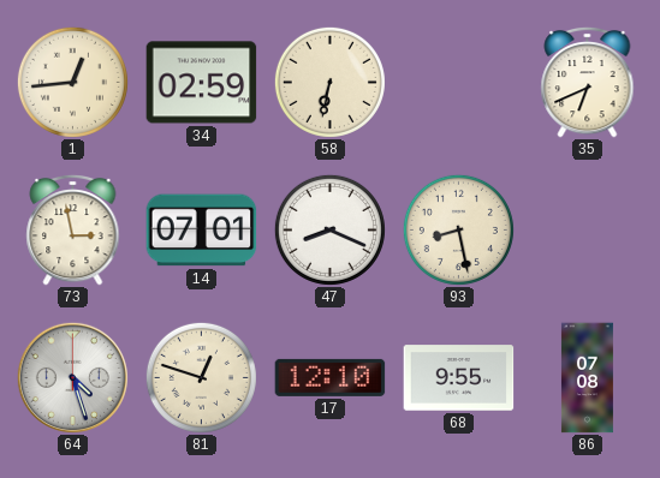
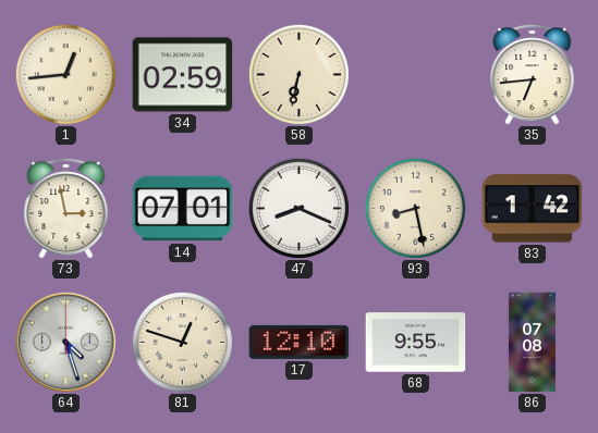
35: 6:41 -> 6:44 (533, 74)
83: none -> 1:42 (533, 209)
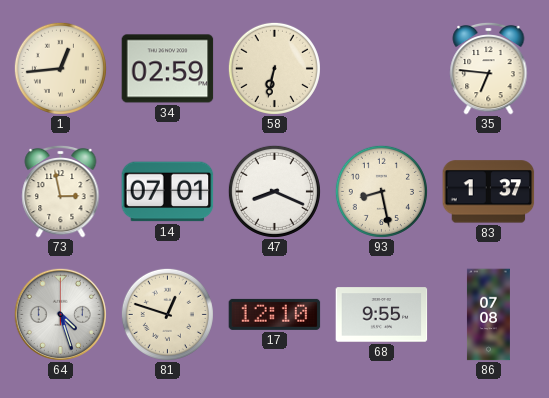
35: 6:44 -> 6:46 (489, 68)
83: 1:42 -> 1:37 (489, 192)
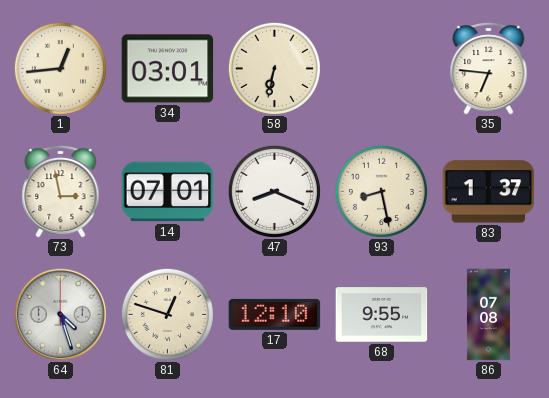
34: 02:59 -> 03:01 (168, 69)
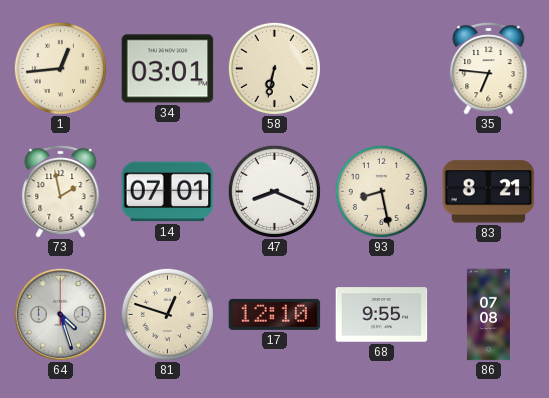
73: 2:58 -> 1:58 (61, 191)
83: 1:37 -> 8:21 (489, 192)
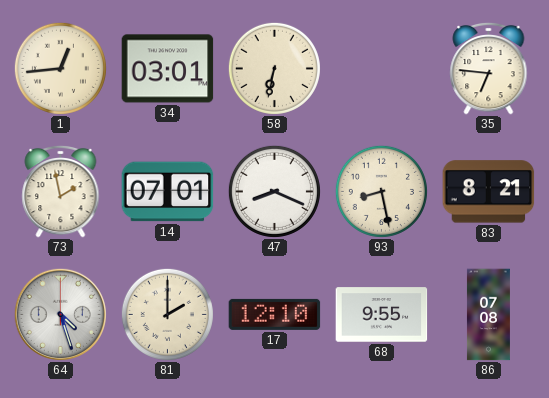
81: 12:48 -> 2:00 (167, 314)
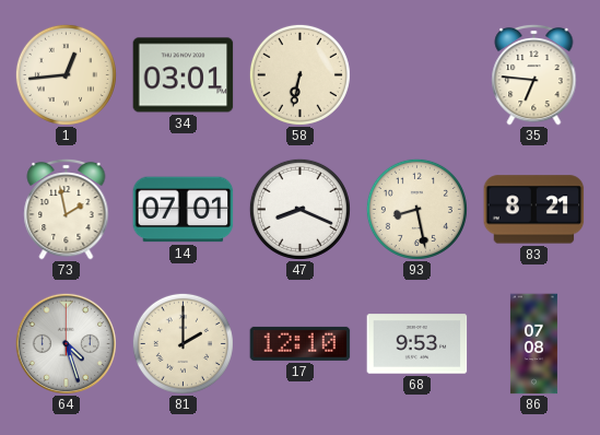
68: 9:55 -> 9:53 (417, 344)
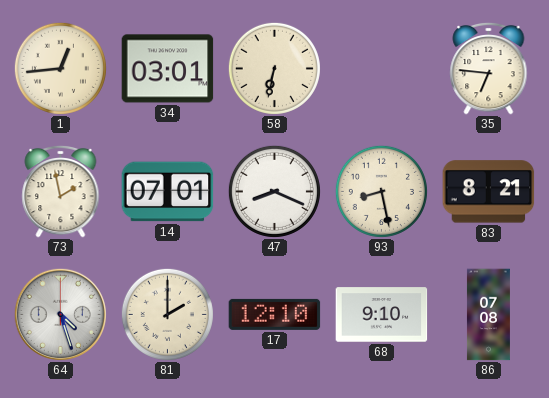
68: 9:53 -> 9:10 (382, 315)
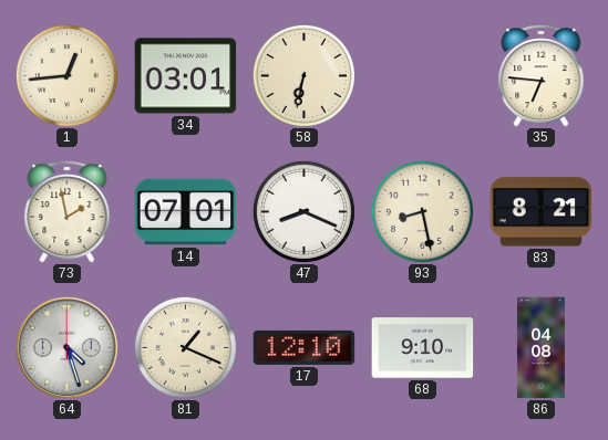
81: 2:00 -> 1:19 (185, 347)
86: 07:08 -> 04:08 (540, 348)
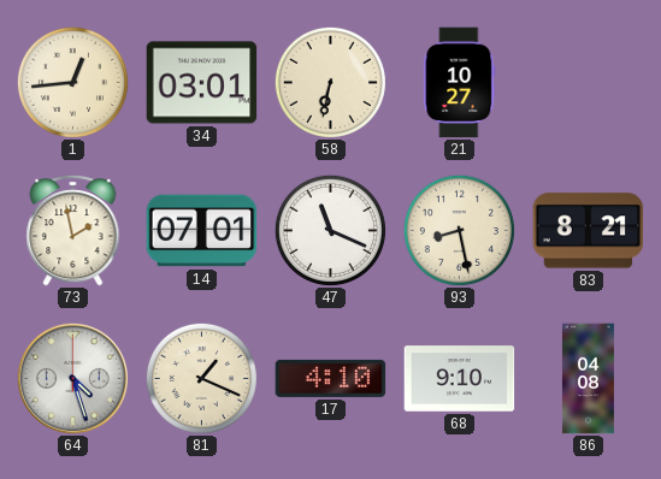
21: none -> 10:27 (460, 83)
35: 6:46 -> none (542, 75)
47: 8:19 -> 11:19 (330, 230)
17: 12:10 -> 4:10 (331, 378)
